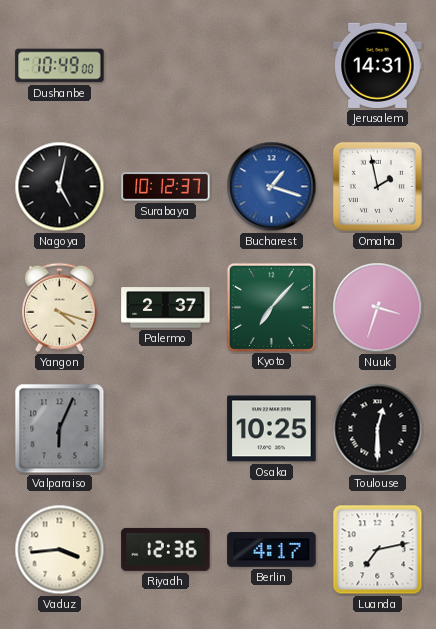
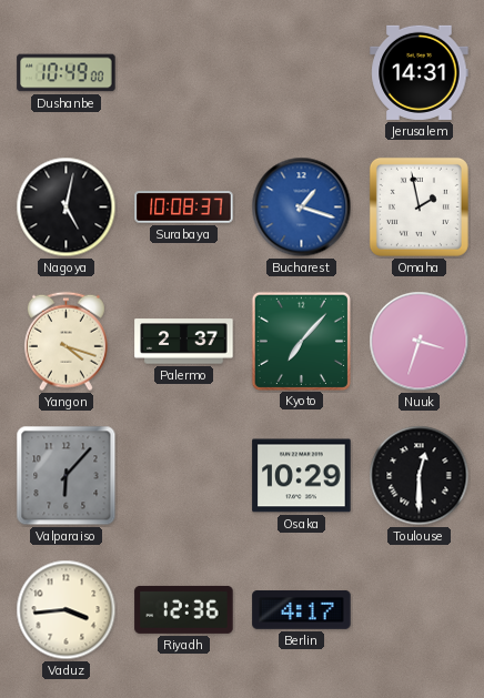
Surabaya: 10:12 -> 10:08 (184, 208)
Valparaiso: 6:04 -> 6:07 (67, 476)
Osaka: 10:25 -> 10:29 (302, 476)
Luanda: 7:13 -> none (378, 550)
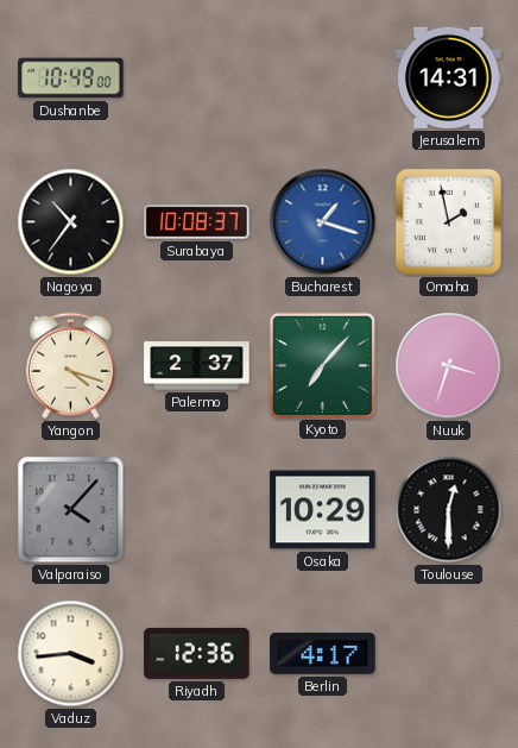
Nagoya: 5:02 -> 10:36 (71, 222)
Valparaiso: 6:07 -> 4:07 (71, 510)
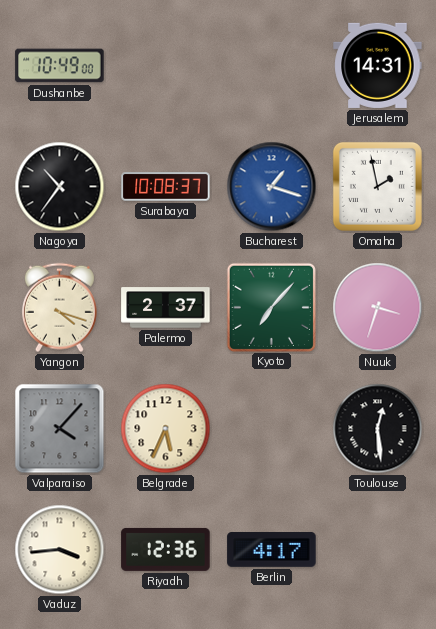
Belgrade: none -> 5:34 (166, 429)
Osaka: 10:29 -> none (323, 510)
Toulouse: 12:30 -> 12:29 (378, 429)
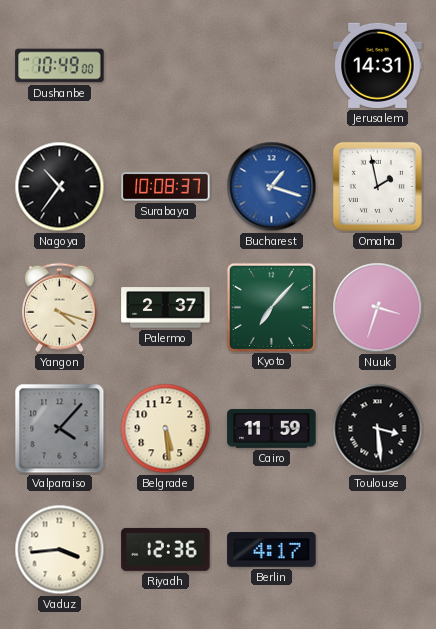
Belgrade: 5:34 -> 5:29 (166, 429)
Cairo: none -> 11:59 (272, 429)
Toulouse: 12:29 -> 3:29 (378, 429)
